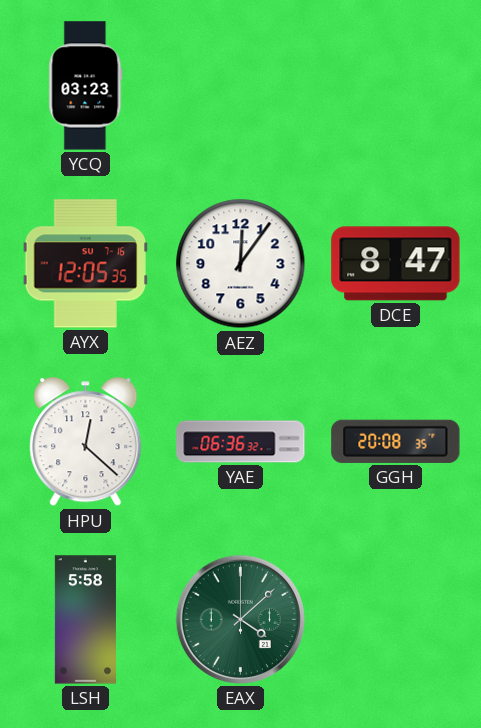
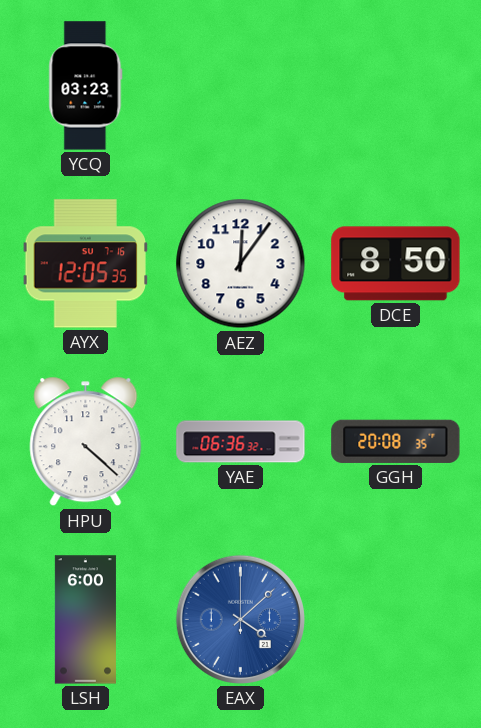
DCE: 8:47 -> 8:50 (396, 264)
HPU: 12:22 -> 4:22 (86, 442)
LSH: 5:58 -> 6:00 (85, 620)
EAX dial: green -> blue (240, 619)
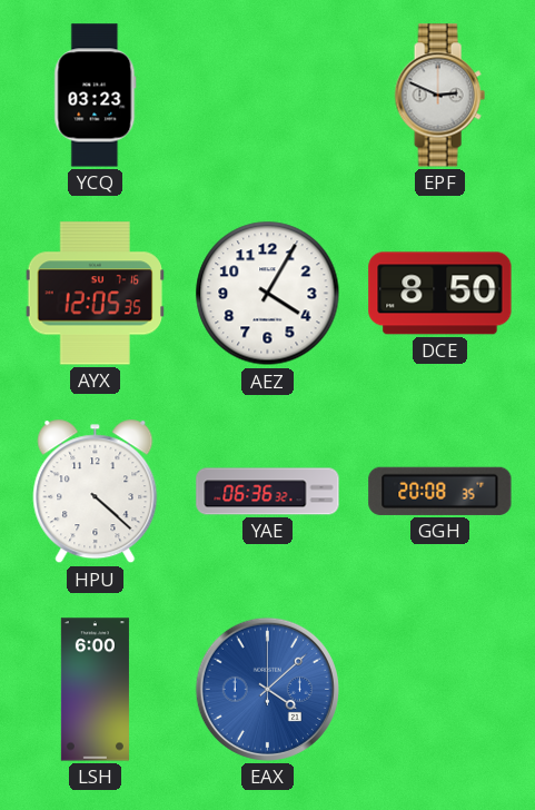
EPF: none -> 2:49 (439, 96)
AEZ: 12:06 -> 4:05 (268, 294)
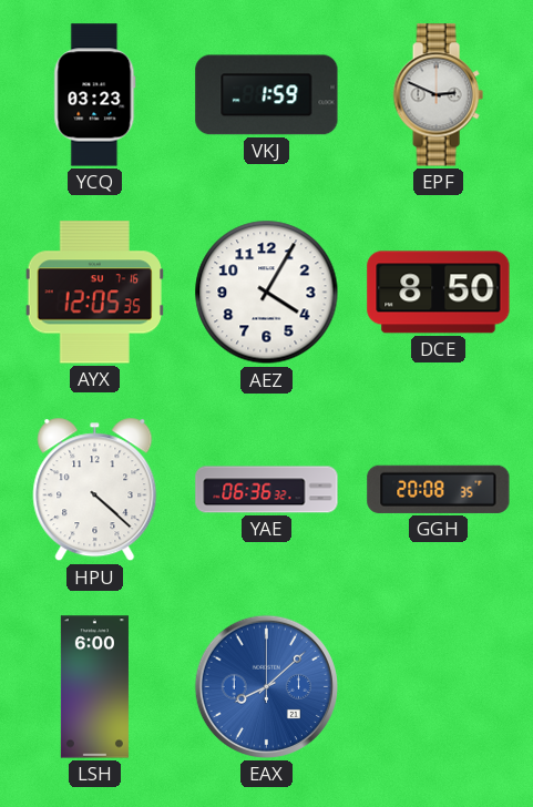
VKJ: none -> 1:59 (267, 95)
EAX: 4:08 -> 8:08 (266, 686)
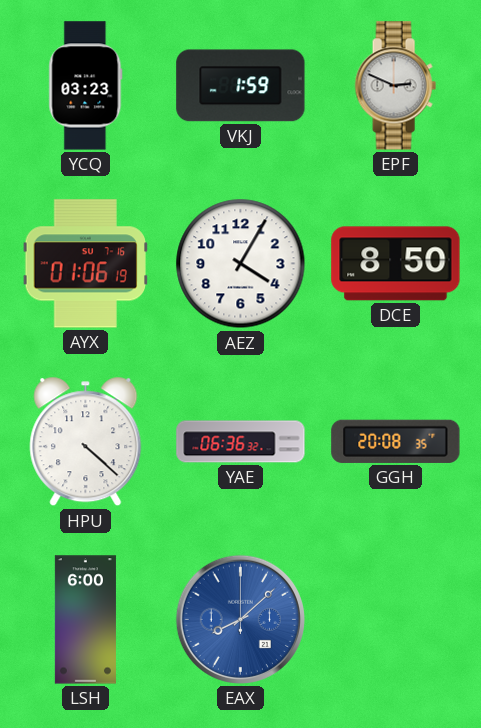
AYX: 12:05 -> 01:06 (85, 264)
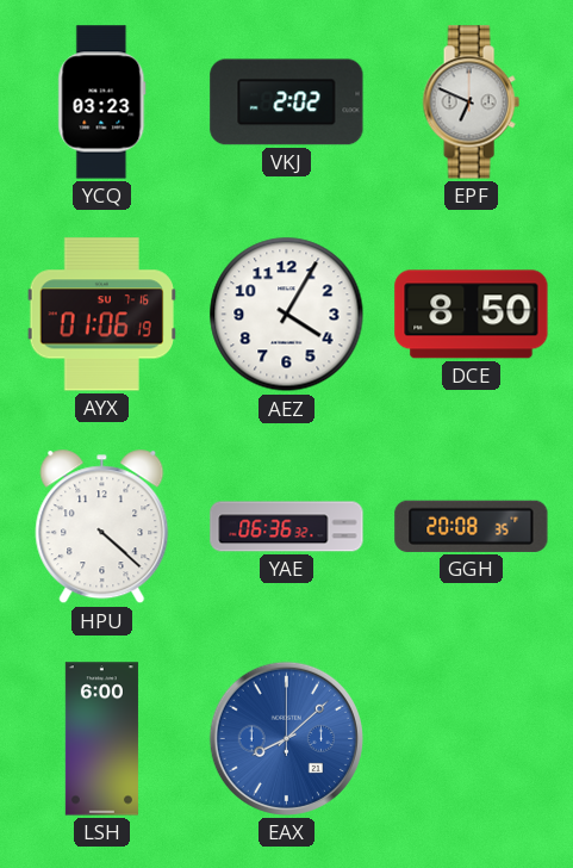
VKJ: 1:59 -> 2:02 (287, 103)
EPF: 2:49 -> 6:49 (471, 103)
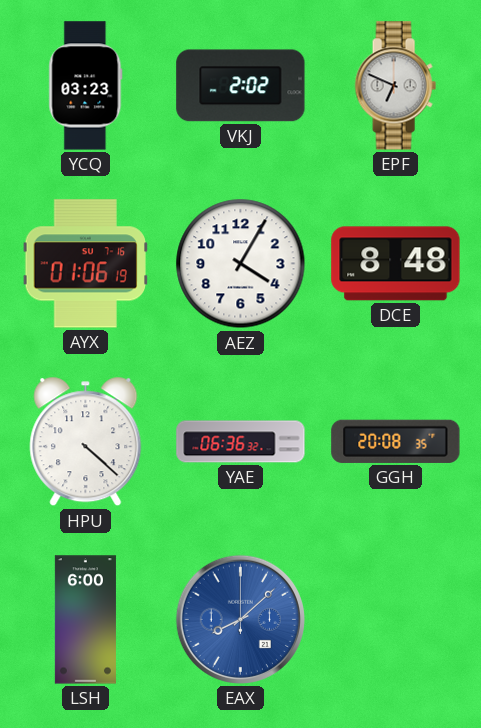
DCE: 8:50 -> 8:48 (396, 264)
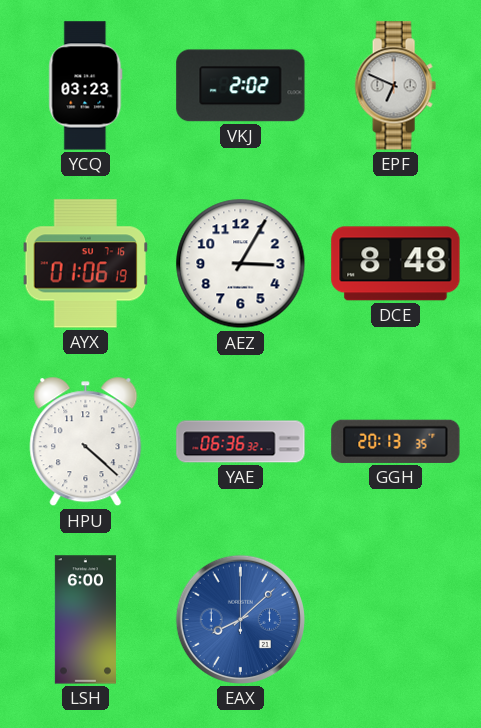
AEZ: 4:05 -> 3:05 (241, 264)
GGH: 20:08 -> 20:13 (396, 441)
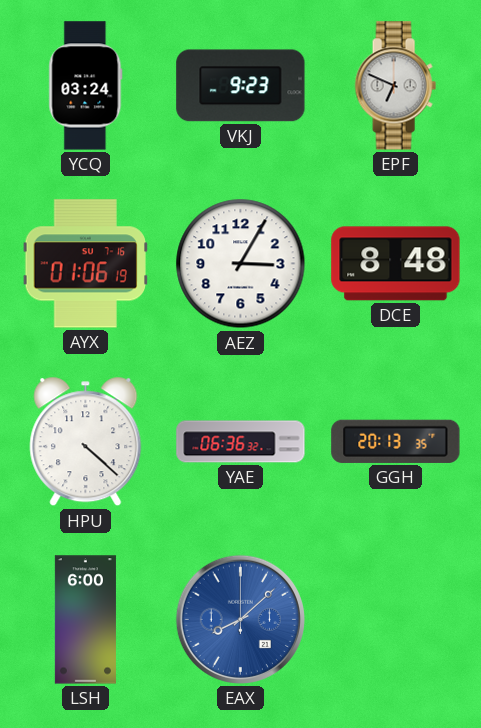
YCQ: 03:23 -> 03:24 (86, 86)
VKJ: 2:02 -> 9:23 (241, 86)
